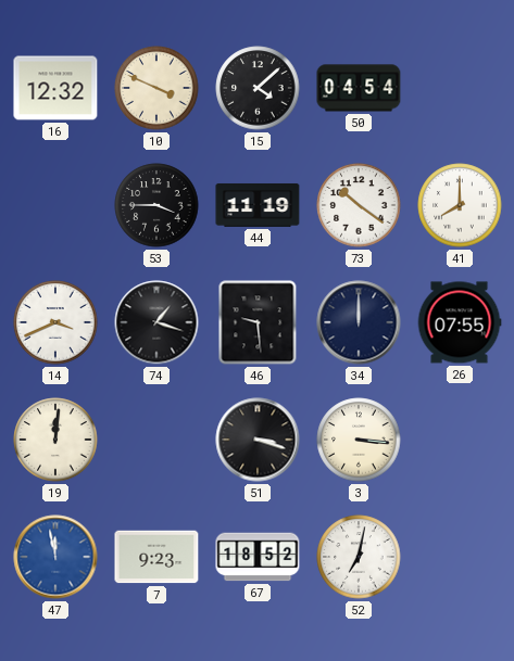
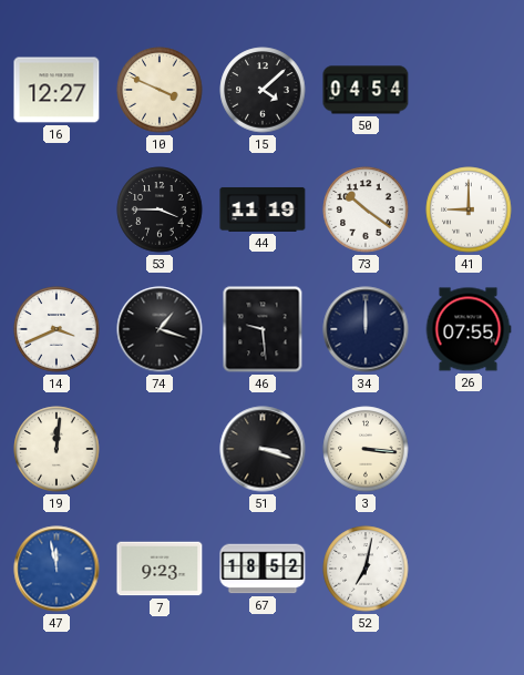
16: 12:32 -> 12:27 (56, 90)
41: 8:00 -> 9:00 (469, 209)
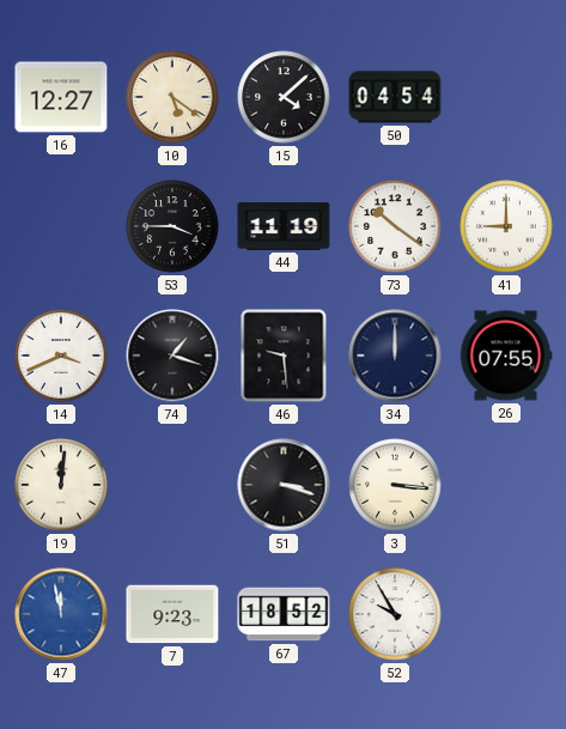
10: 3:49 -> 5:21 (172, 97)
52: 7:02 -> 9:55 (395, 614)
